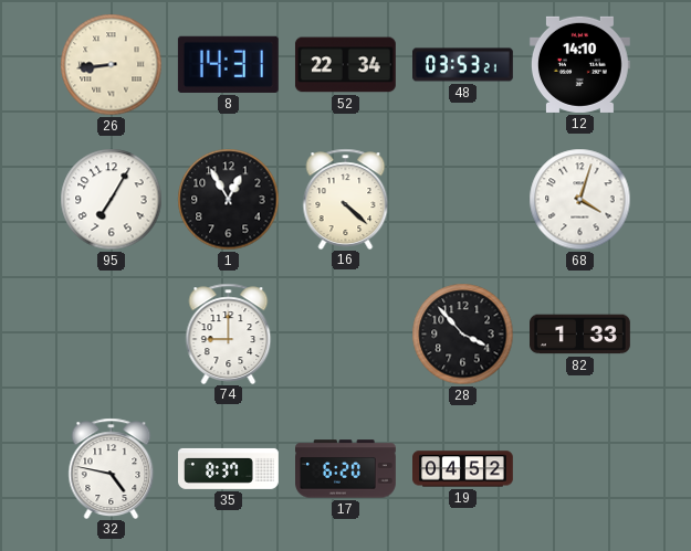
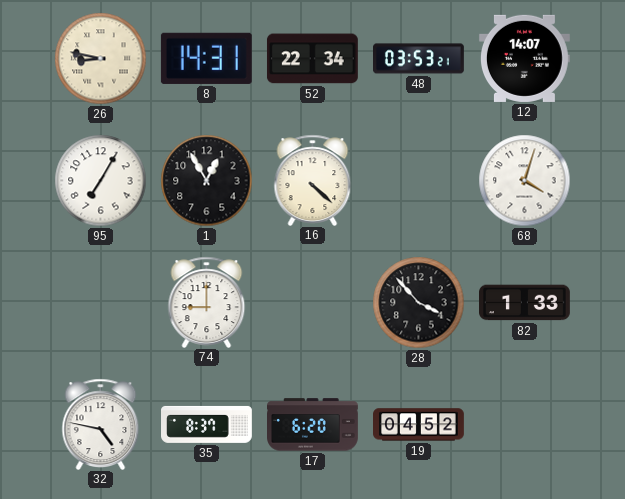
26: 8:44 -> 8:47 (101, 59)
12: 14:10 -> 14:07 (524, 58)
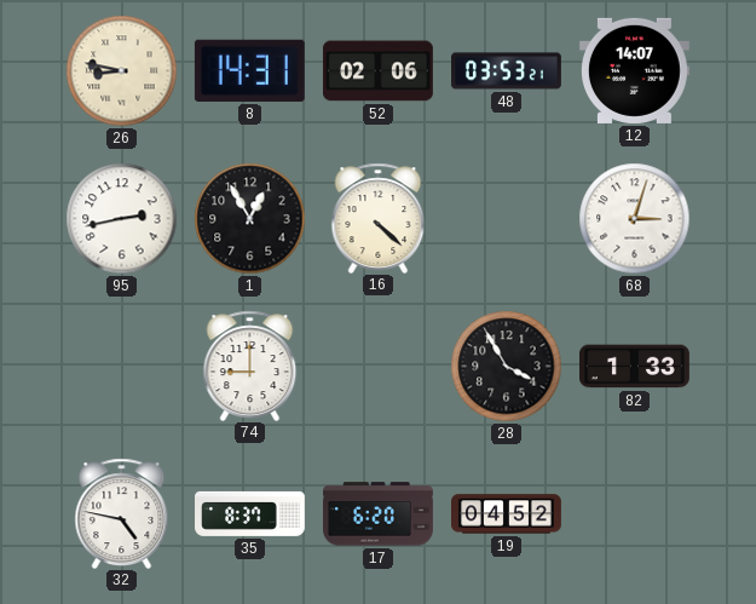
52: 22:34 -> 02:06 (377, 71)
95: 7:05 -> 2:43 (122, 219)
68: 4:03 -> 3:03 (635, 219)
28: 3:53 -> 3:55 (507, 367)
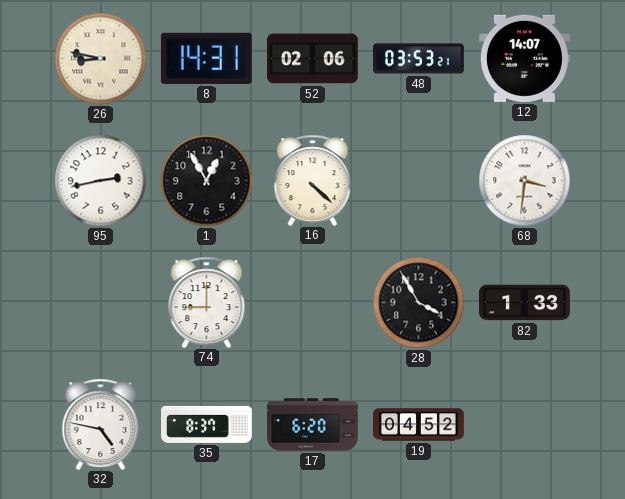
68: 3:03 -> 3:31 (525, 181)
